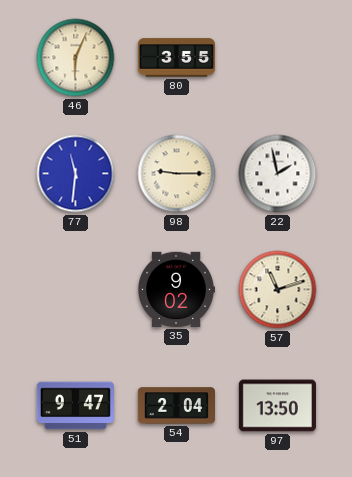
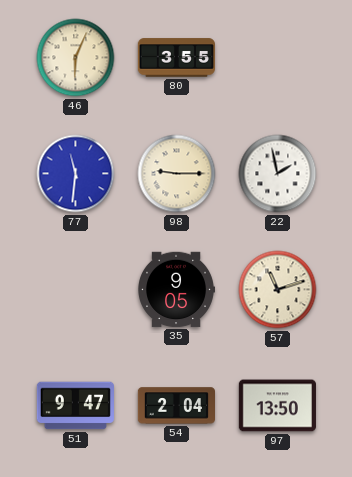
35: 9:02 -> 9:05 (176, 290)
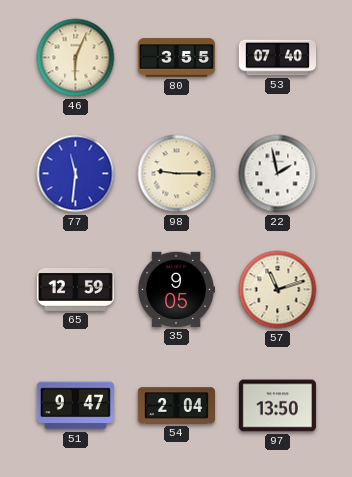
53: none -> 07:40 (277, 58)
65: none -> 12:59 (75, 290)
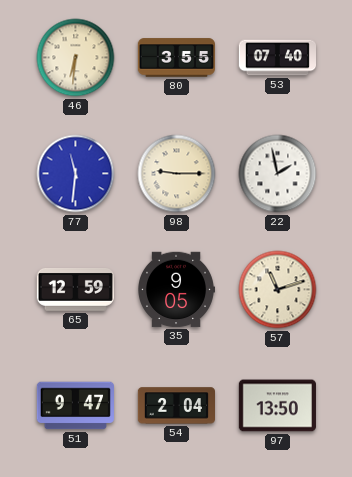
46: 6:04 -> 6:31 (76, 58)
